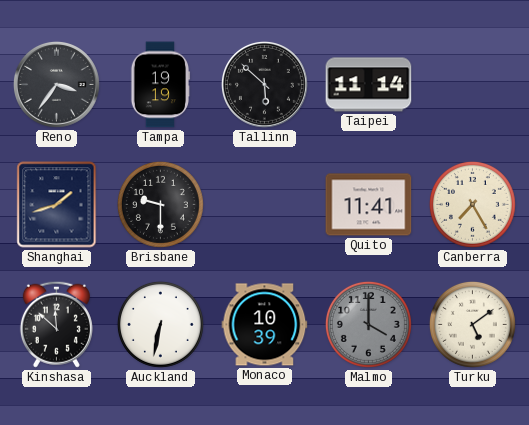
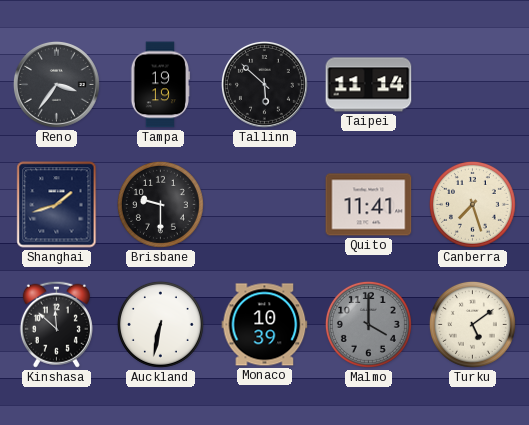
Canberra: 7:25 -> 7:27 (472, 204)
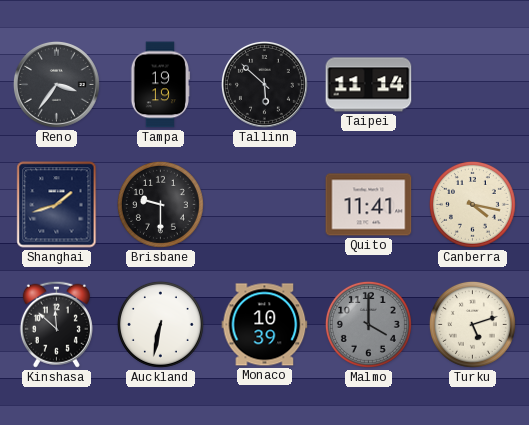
Canberra: 7:27 -> 4:17 (472, 204)
Turku: 5:09 -> 5:12 (472, 324)
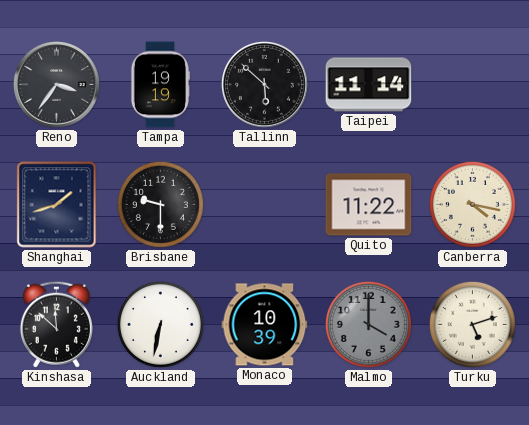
Quito: 11:41 -> 11:22 (369, 205)
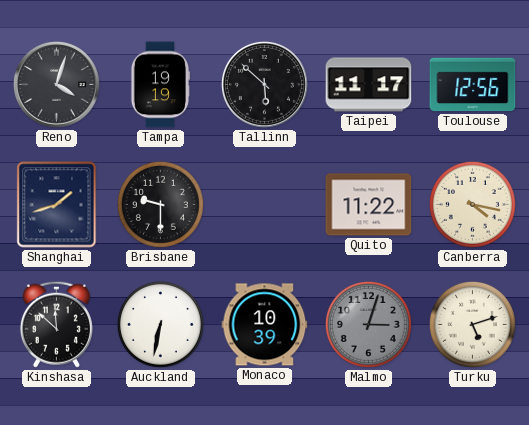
Reno: 3:36 -> 4:03 (56, 84)
Taipei: 11:14 -> 11:17 (369, 85)
Toulouse: none -> 12:56 (473, 85)
Malmo: 4:00 -> 3:03 (368, 324)
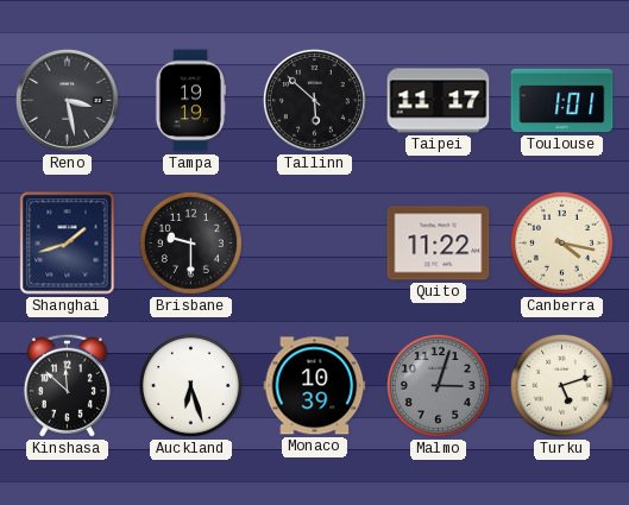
Reno: 4:03 -> 3:28 (67, 100)
Toulouse: 12:56 -> 1:01 (562, 101)
Auckland: 6:32 -> 6:27 (190, 385)
